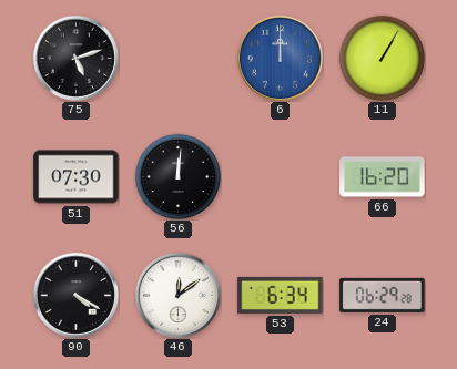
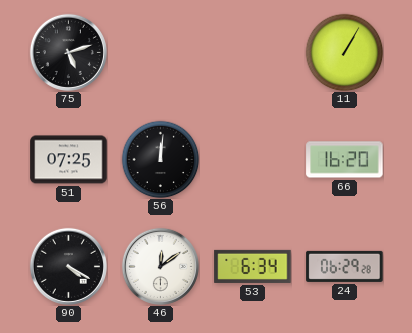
6: 12:00 -> none (280, 58)
51: 07:30 -> 07:25 (69, 160)
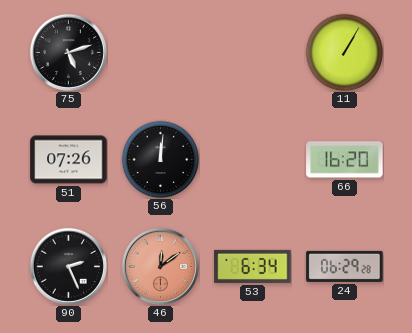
51: 07:25 -> 07:26 (69, 160)
90: 4:20 -> 2:26 (68, 266)
46 dial: white -> salmon (160, 266)
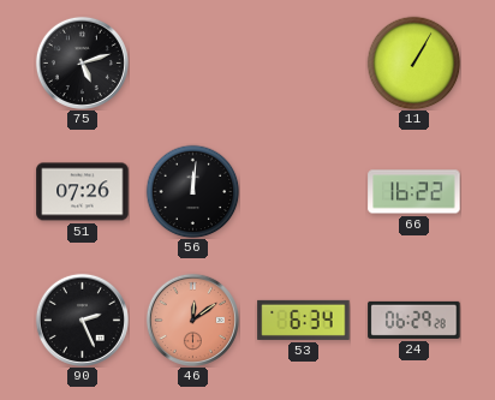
66: 16:20 -> 16:22 (415, 192)
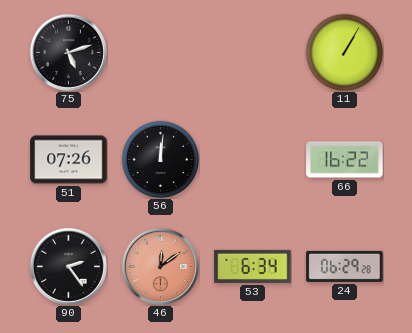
90: 2:26 -> 2:24 (68, 266)
